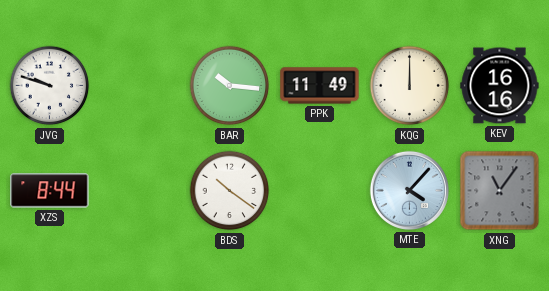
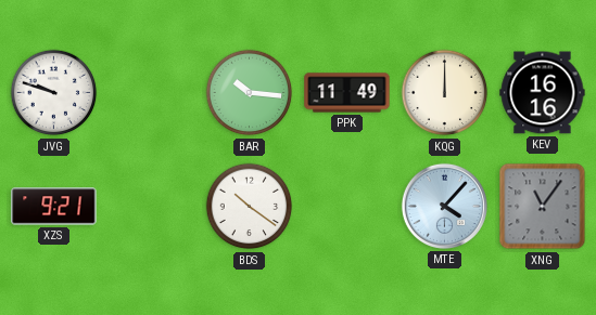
XZS: 8:44 -> 9:21 (54, 207)
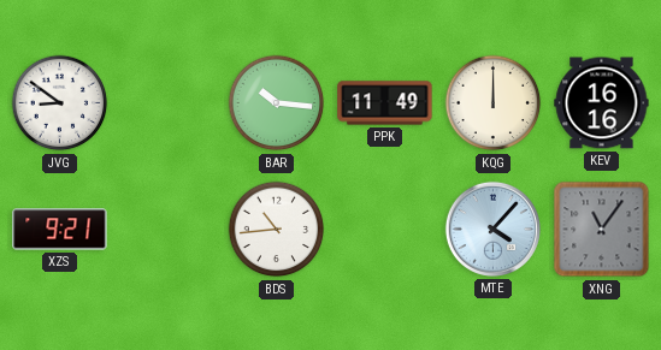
JVG: 9:48 -> 8:51 (60, 103)
BDS: 10:21 -> 10:44 (277, 230)
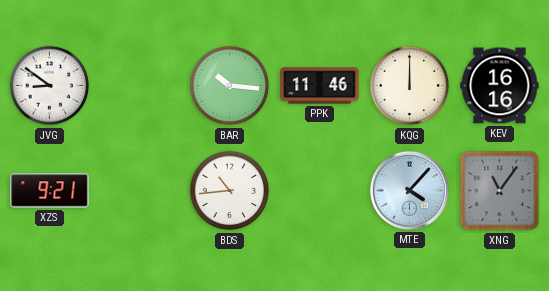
PPK: 11:49 -> 11:46 (320, 86)
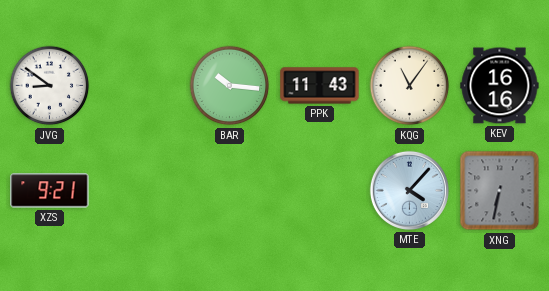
PPK: 11:46 -> 11:43 (320, 86)
KQG: 12:00 -> 11:06 (410, 86)
BDS: 10:44 -> none (230, 191)
XNG: 11:06 -> 6:32 (500, 191)
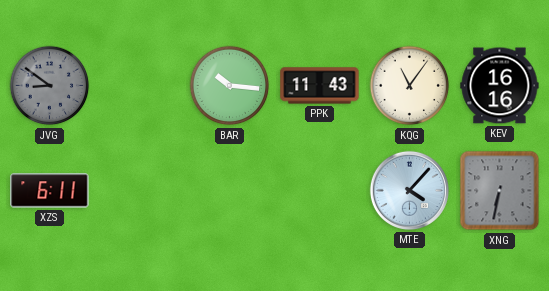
JVG dial: white -> grey (50, 86)
XZS: 9:21 -> 6:11 (50, 191)
